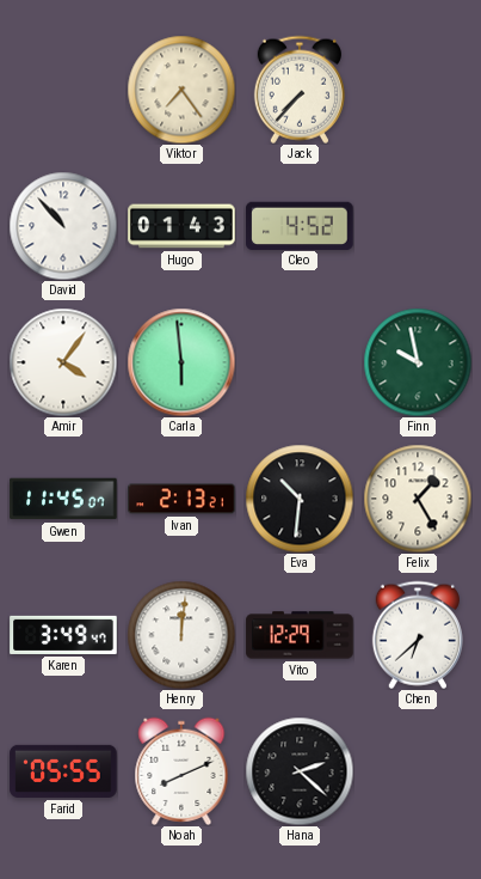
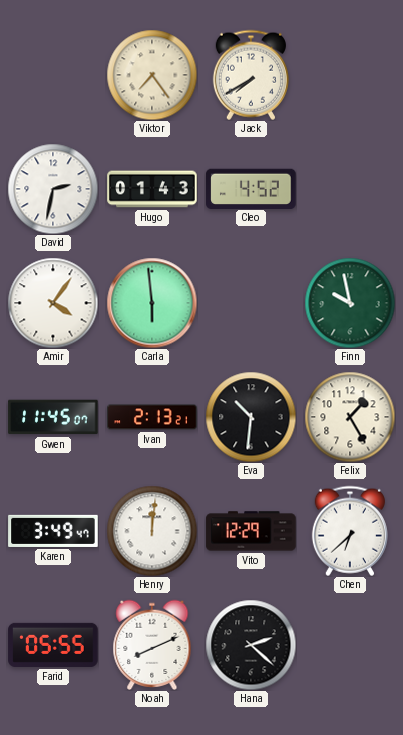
Jack: 7:37 -> 7:40 (251, 75)
David: 10:53 -> 2:32 (53, 189)
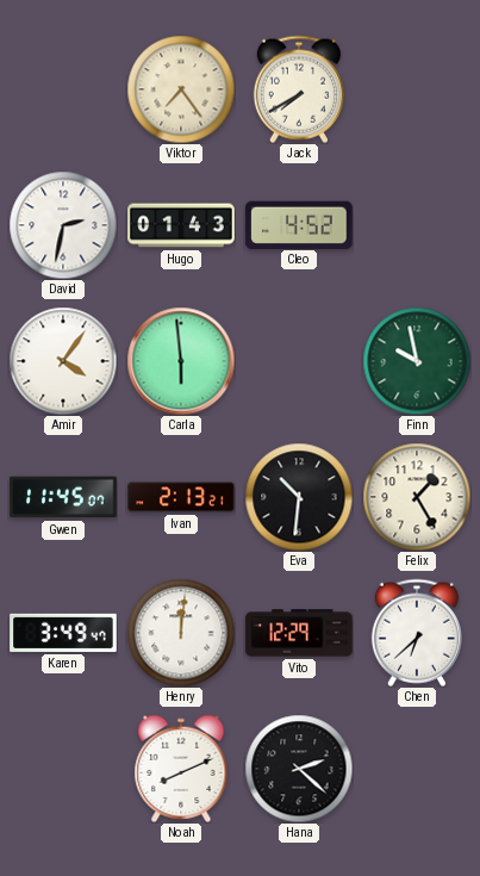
Farid: 05:55 -> none (53, 645)
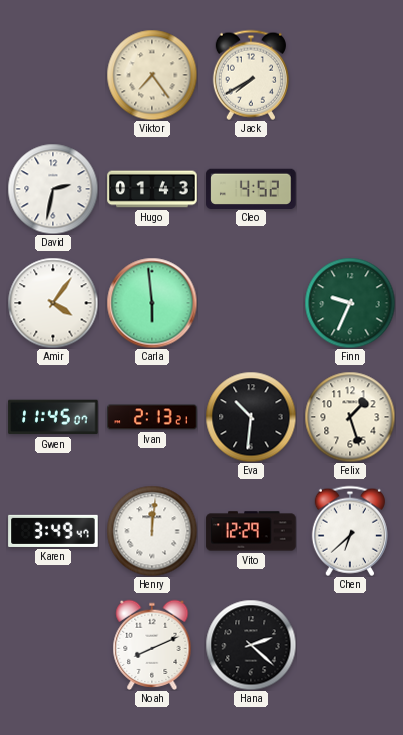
Finn: 9:58 -> 9:34 (350, 303)
Felix: 1:25 -> 1:27 (350, 417)
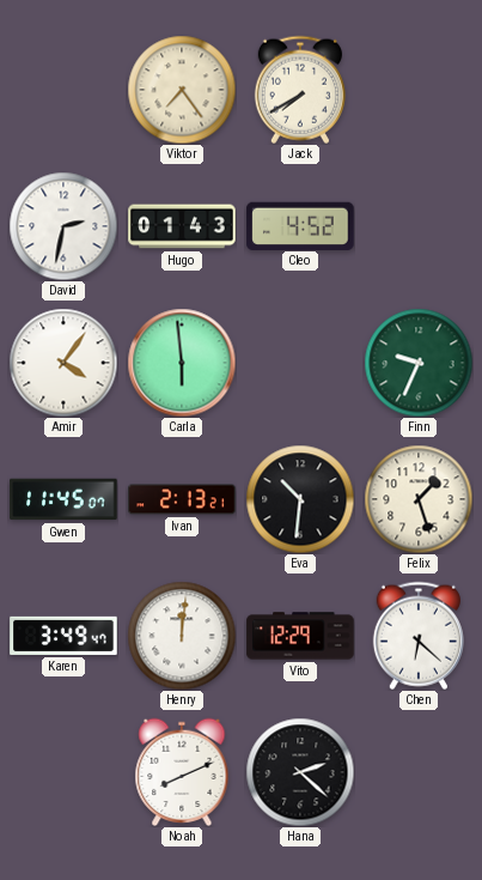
Chen: 6:38 -> 6:22 (419, 636)
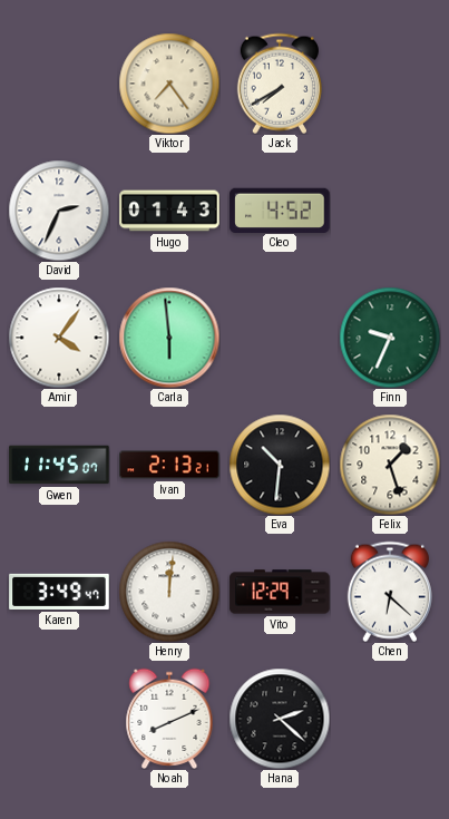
David: 2:32 -> 2:34 (59, 211)
